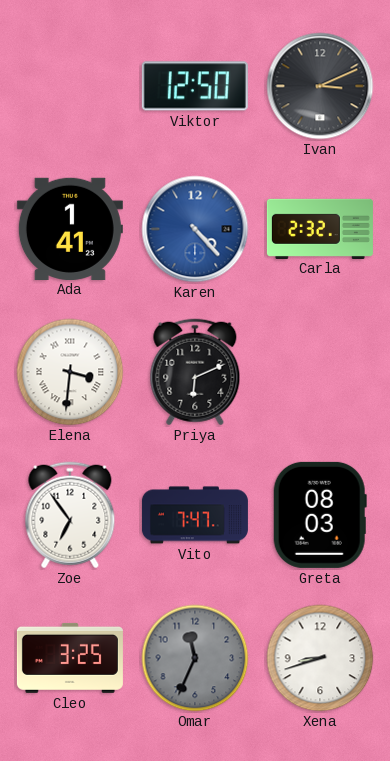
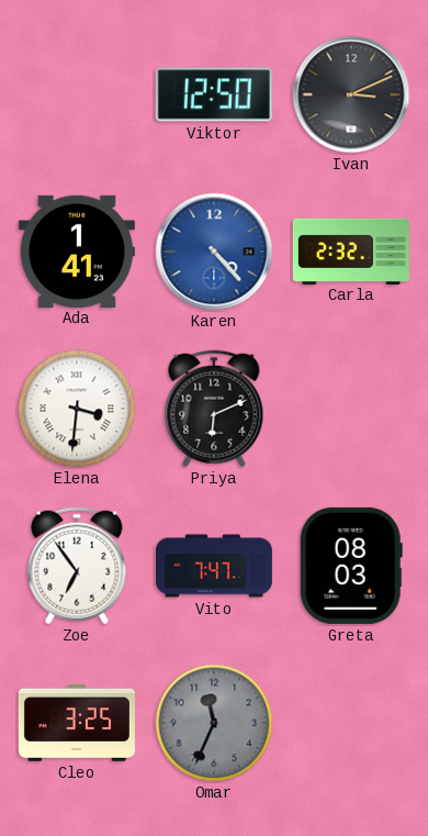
Xena: 8:42 -> none (320, 658)
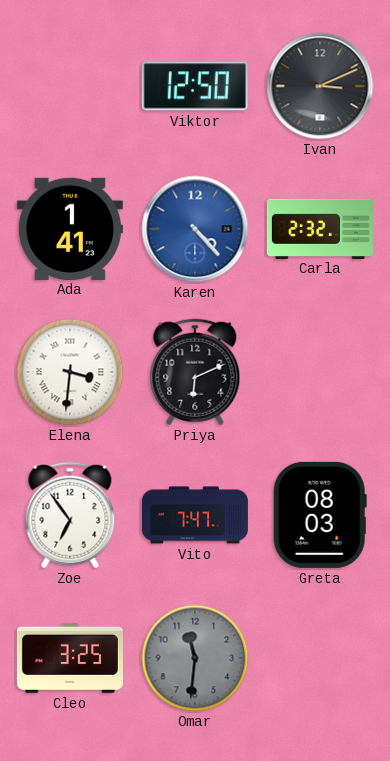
Omar: 11:34 -> 11:31 (195, 658)
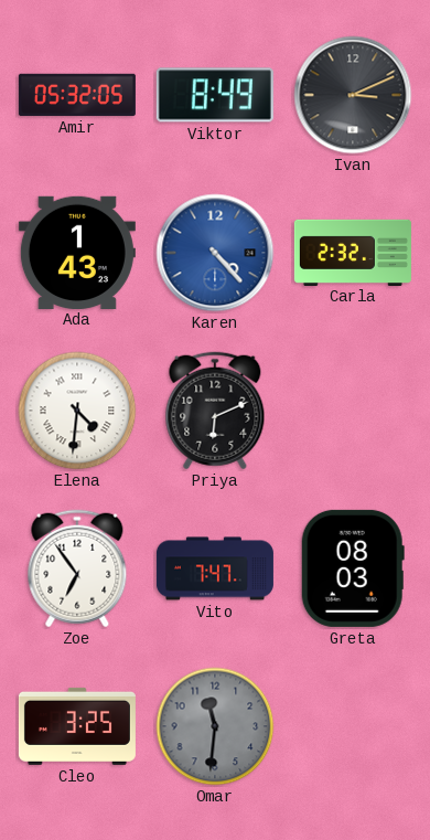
Amir: none -> 05:32 (77, 95)
Viktor: 12:50 -> 8:49 (215, 95)
Ada: 1:41 -> 1:43 (77, 252)
Elena: 3:31 -> 4:31 (77, 411)
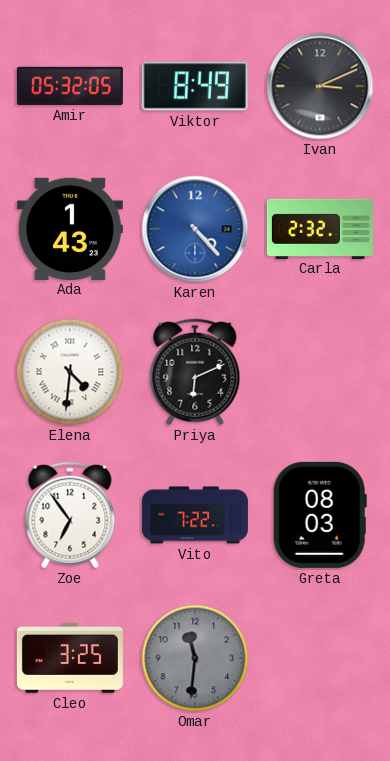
Vito: 7:47 -> 7:22 (195, 515)
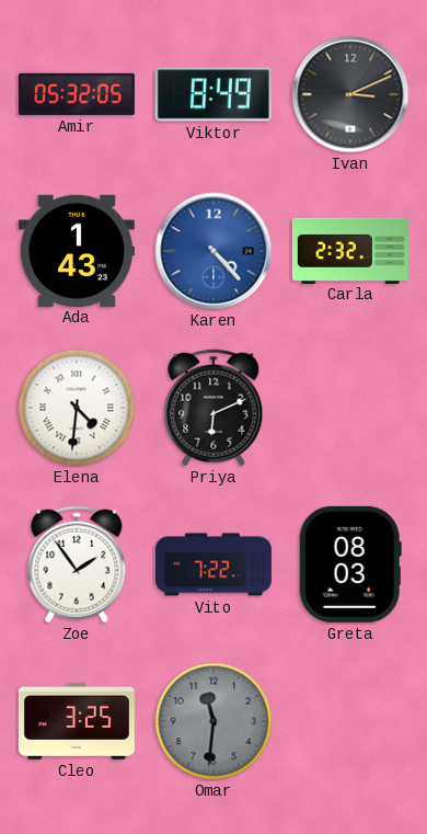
Zoe: 6:54 -> 1:54 (77, 564)
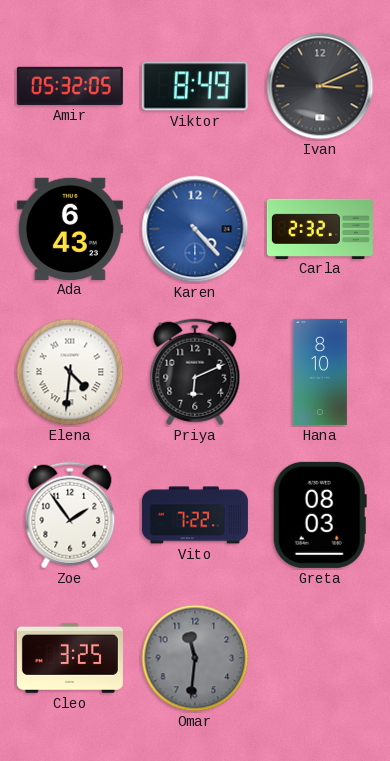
Ada: 1:43 -> 6:43 (70, 228)
Hana: none -> 8:10 (320, 372)
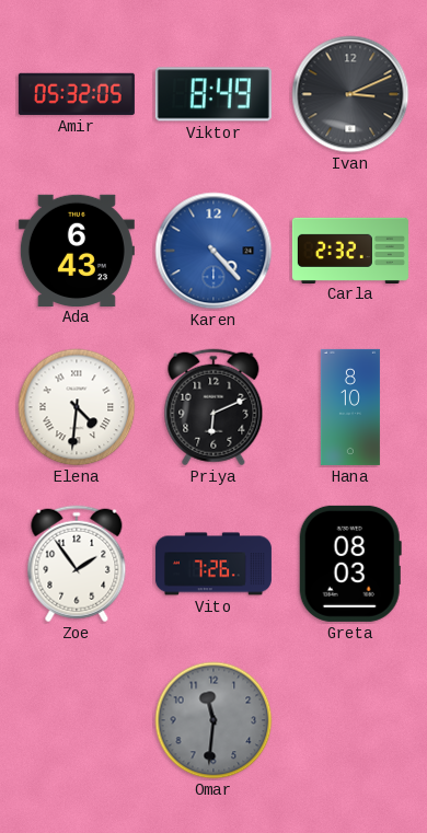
Vito: 7:22 -> 7:26 (214, 564)
Cleo: 3:25 -> none (70, 658)
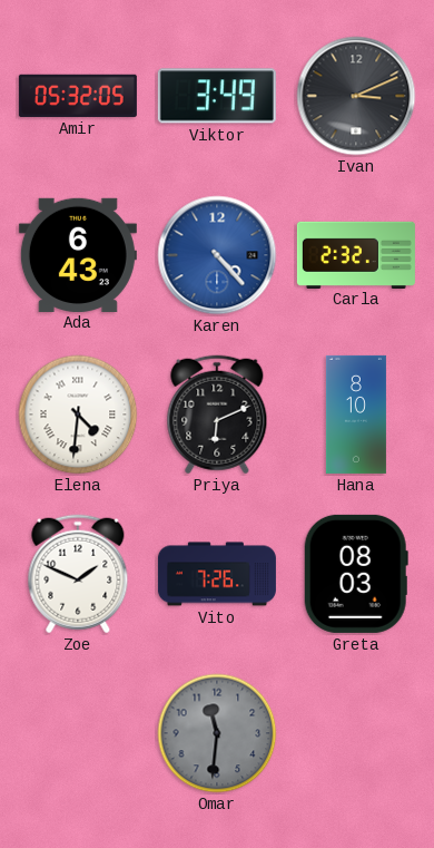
Viktor: 8:49 -> 3:49 (217, 96)
Zoe: 1:54 -> 1:49 (78, 574)
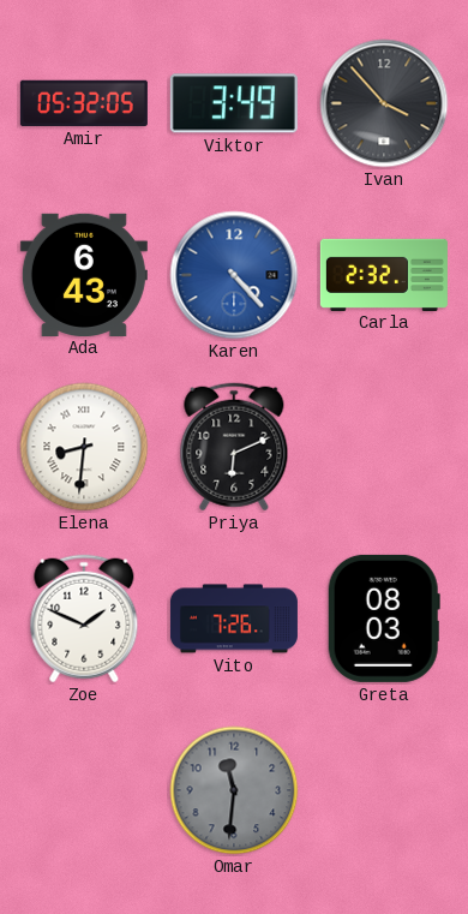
Ivan: 3:11 -> 3:53 (384, 103)
Elena: 4:31 -> 8:31 (84, 447)
Hana: 8:10 -> none (356, 415)
